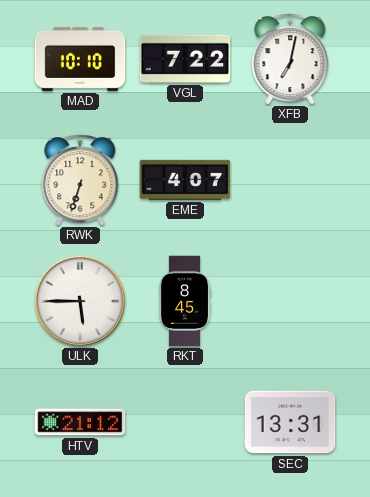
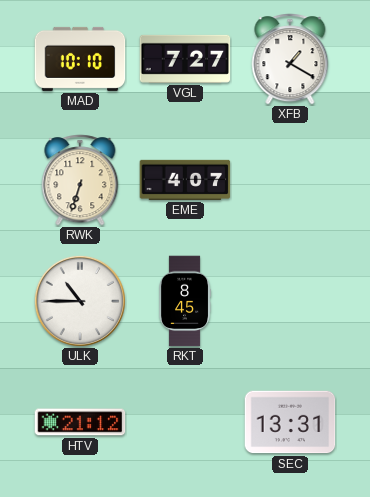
VGL: 7:22 -> 7:27 (185, 59)
XFB: 7:02 -> 1:20 (290, 59)
ULK: 5:45 -> 10:45 (80, 301)
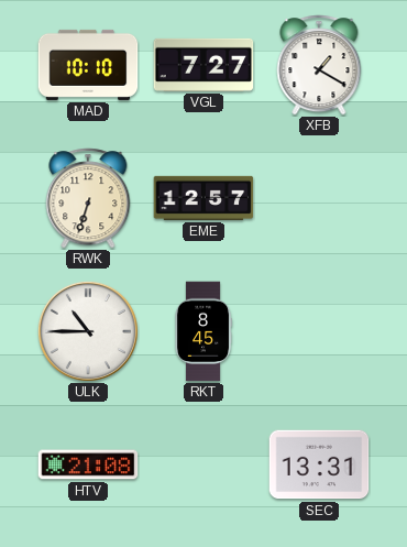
EME: 4:07 -> 12:57 (204, 198)
HTV: 21:12 -> 21:08 (88, 464)
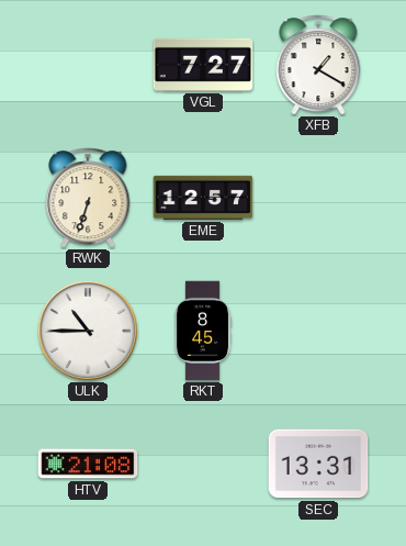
MAD: 10:10 -> none (88, 65)
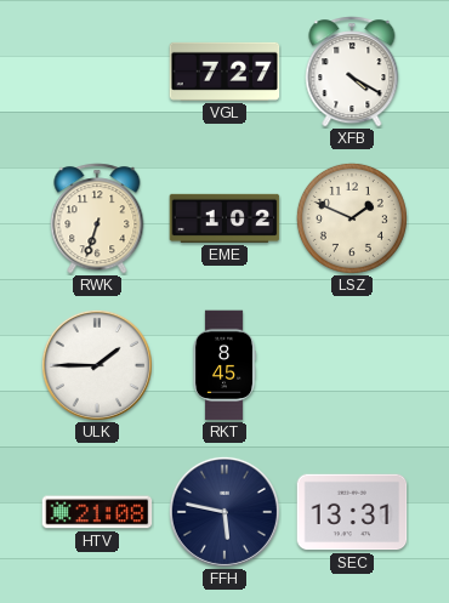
XFB: 1:20 -> 4:20 (352, 72)
EME: 12:57 -> 1:02 (224, 218)
LSZ: none -> 1:49 (352, 218)
ULK: 10:45 -> 1:45 (97, 365)
FFH: none -> 5:47 (224, 512)
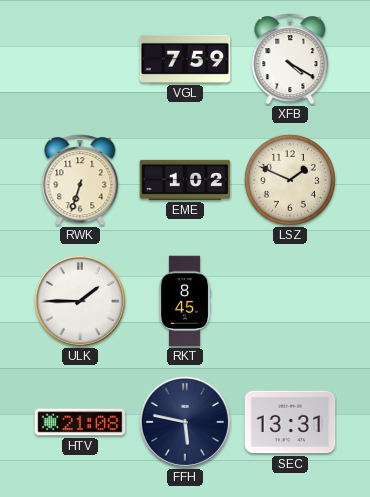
VGL: 7:27 -> 7:59 (185, 59)
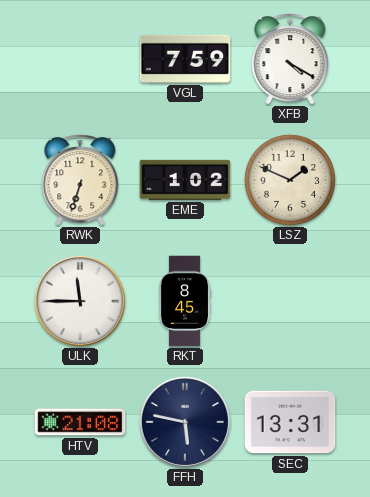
ULK: 1:45 -> 11:45 (80, 301)
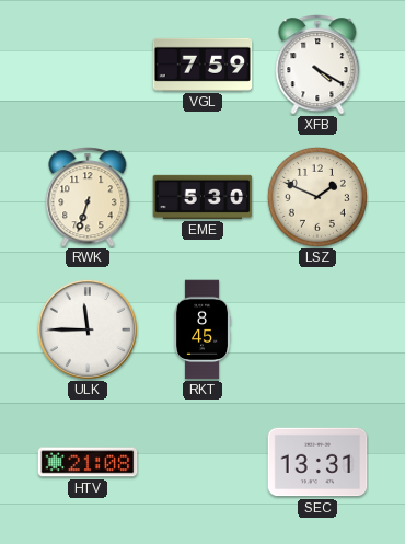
EME: 1:02 -> 5:30 (202, 197)
FFH: 5:47 -> none (185, 422)
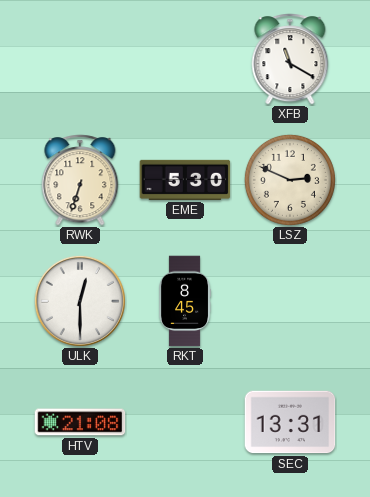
VGL: 7:59 -> none (202, 65)
XFB: 4:20 -> 11:20 (290, 59)
LSZ: 1:49 -> 2:49 (290, 180)
ULK: 11:45 -> 12:30 (80, 301)
